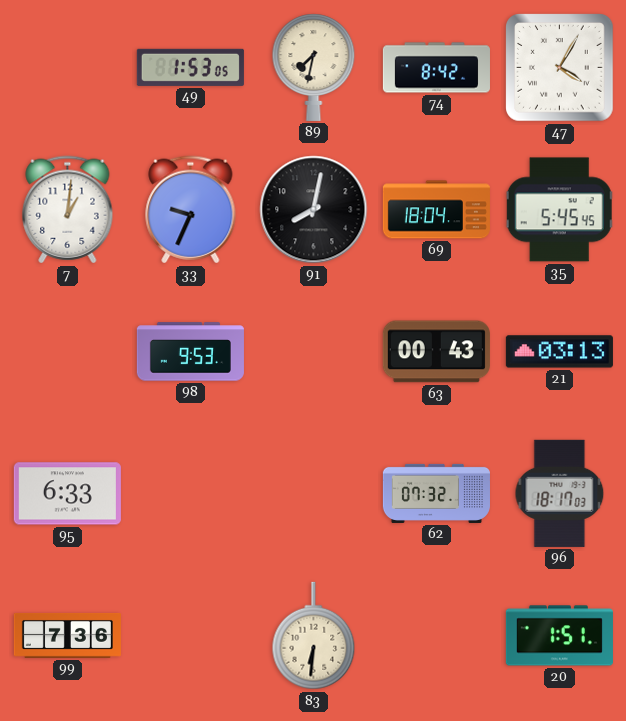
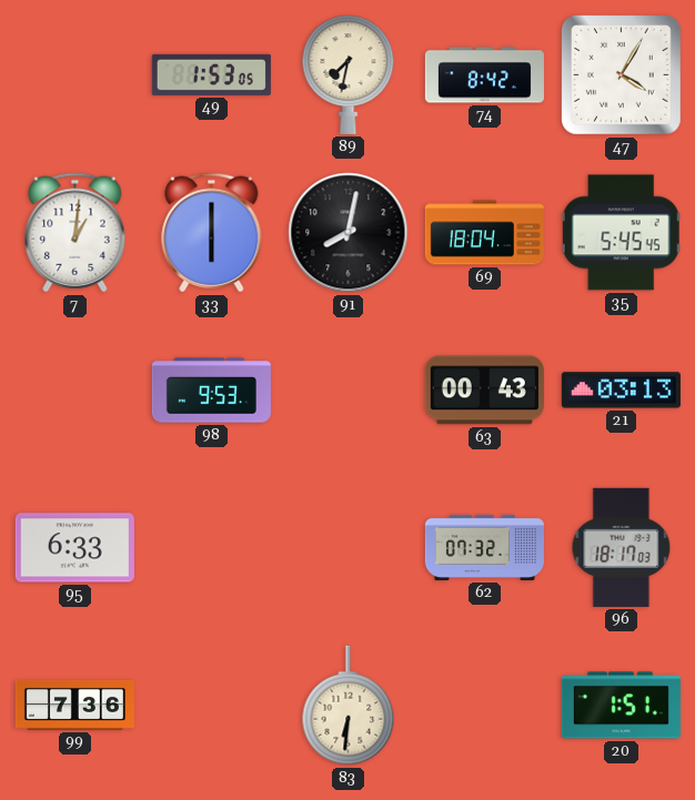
33: 9:34 -> 6:00 (212, 233)
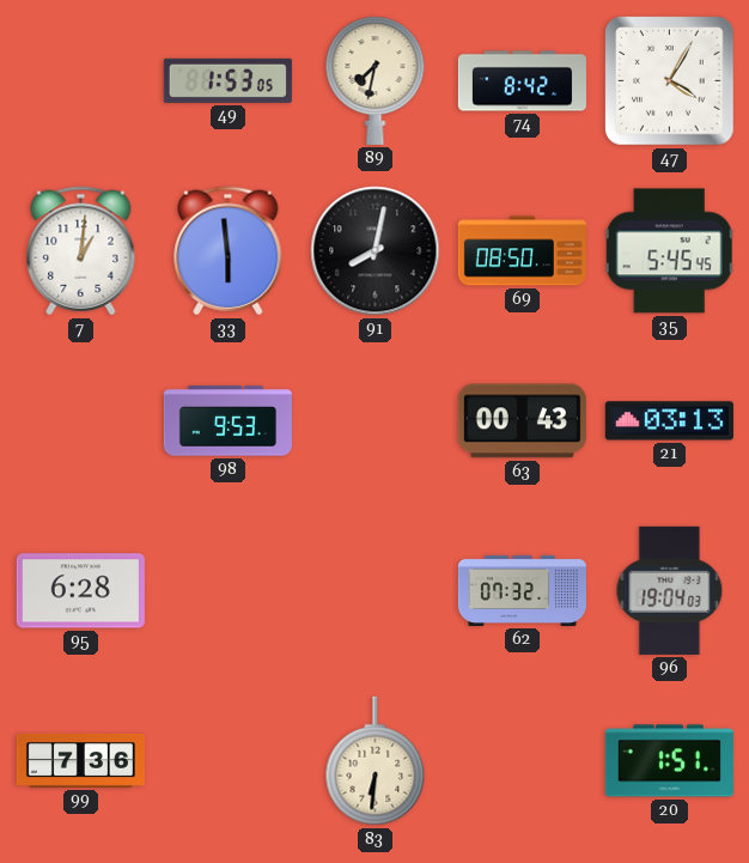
33: 6:00 -> 5:59 (229, 251)
69: 18:04 -> 08:50 (522, 251)
95: 6:33 -> 6:28 (80, 591)
96: 18:17 -> 19:04 (670, 590)
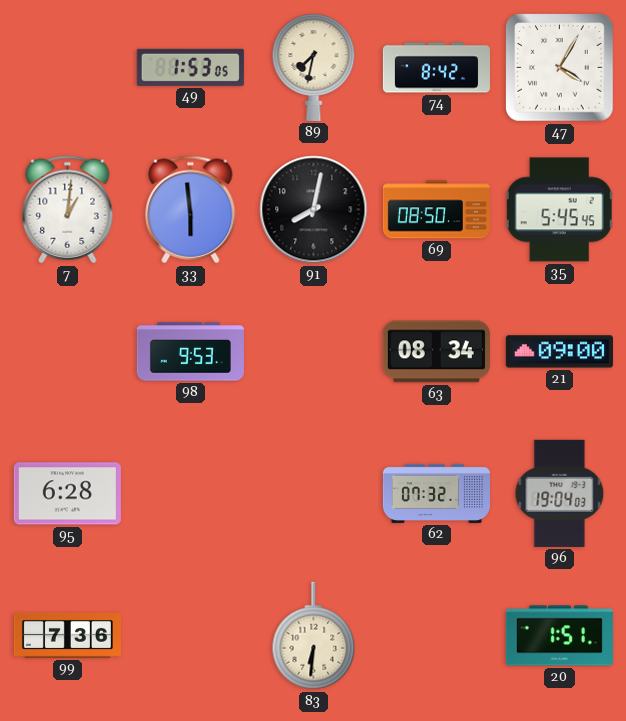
63: 00:43 -> 08:34 (436, 352)
21: 03:13 -> 09:00 (559, 352)
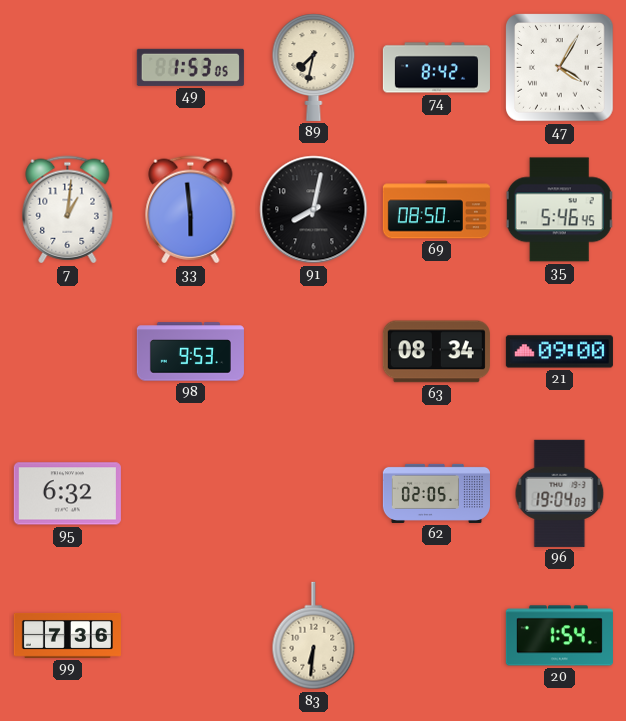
35: 5:45 -> 5:46 (560, 210)
95: 6:28 -> 6:32 (67, 494)
62: 07:32 -> 02:05 (436, 493)
20: 1:51 -> 1:54 (559, 636)
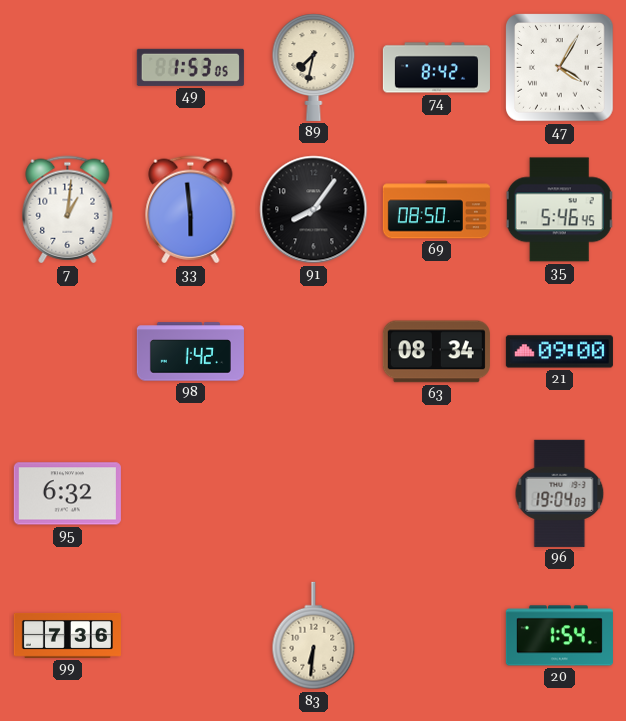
91: 8:02 -> 8:06 (314, 210)
98: 9:53 -> 1:42 (190, 352)
62: 02:05 -> none (436, 493)
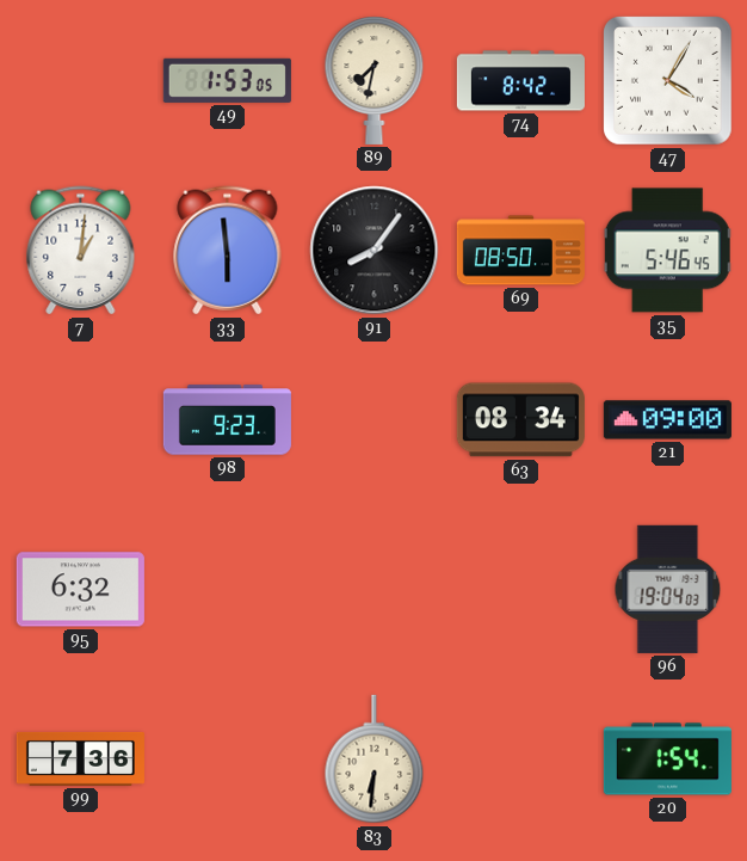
98: 1:42 -> 9:23 (227, 420)
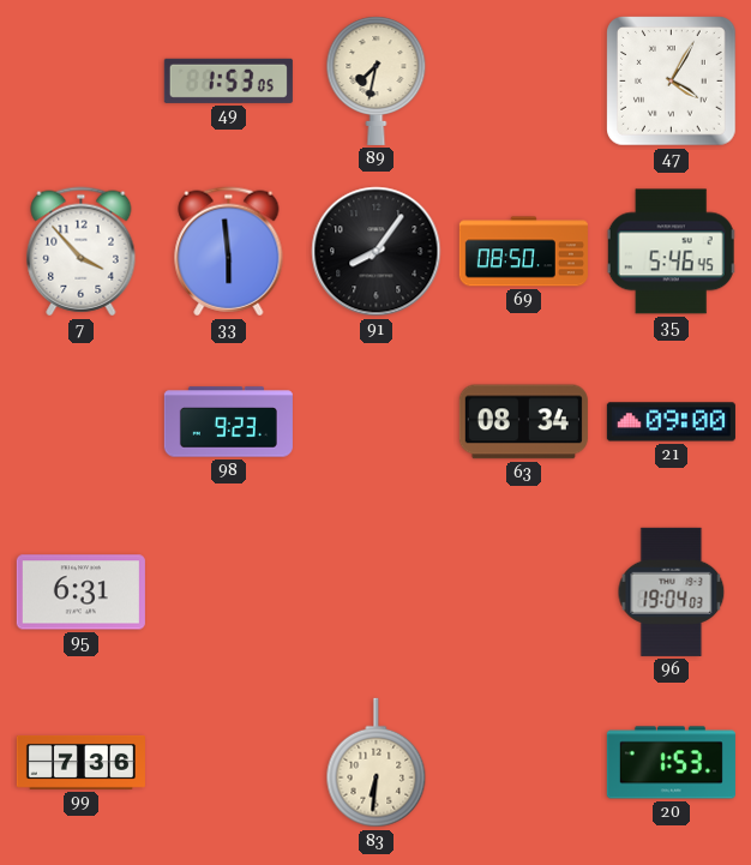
74: 8:42 -> none (520, 81)
7: 1:01 -> 3:53 (82, 252)
95: 6:32 -> 6:31 (80, 593)
20: 1:54 -> 1:53 (671, 763)
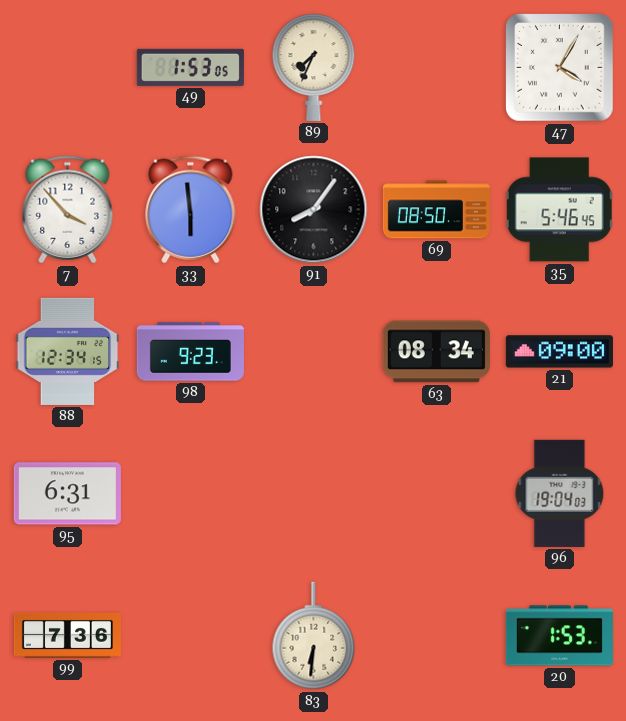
89: 7:32 -> 7:34 (314, 67)
88: none -> 12:34 (68, 351)
